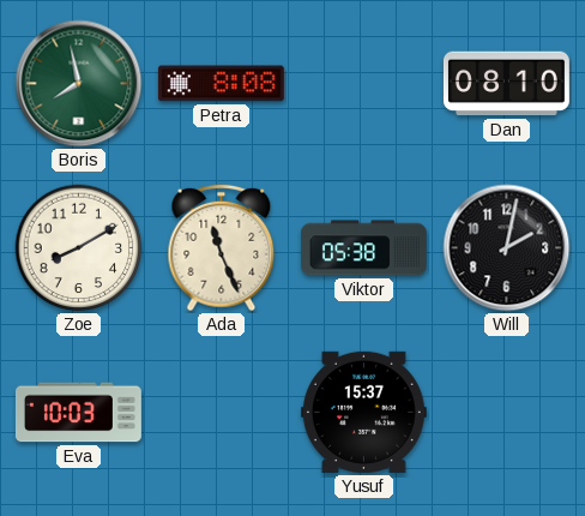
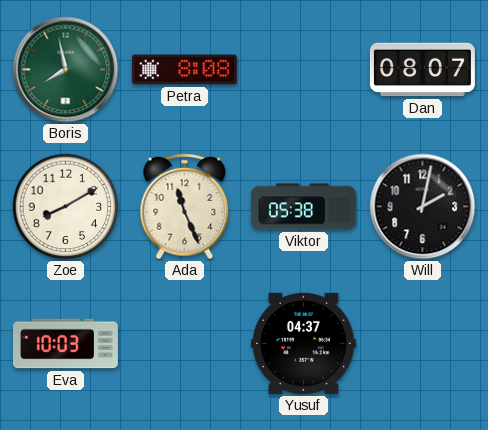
Dan: 08:10 -> 08:07 (422, 70)
Yusuf: 15:37 -> 04:37 (303, 343)
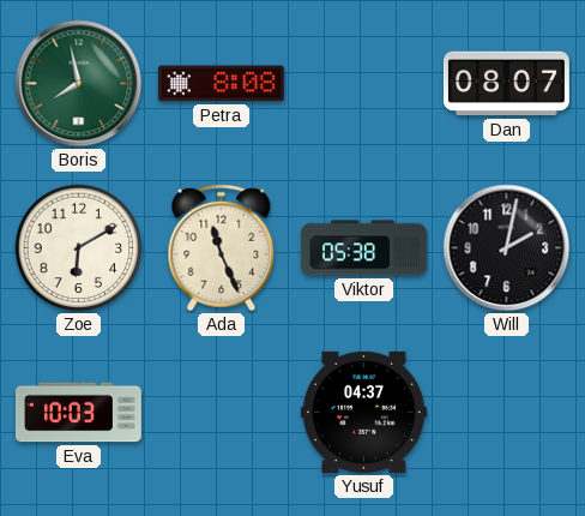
Zoe: 8:10 -> 6:10 (79, 248)
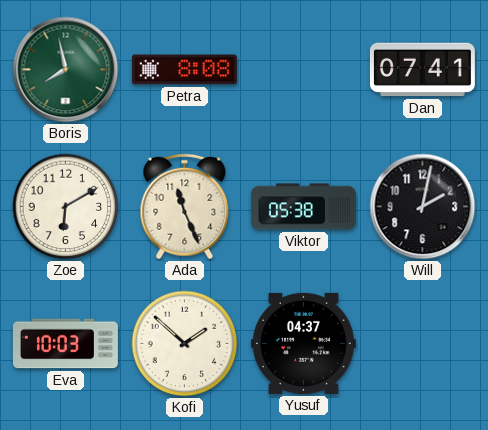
Dan: 08:07 -> 07:41 (422, 70)
Kofi: none -> 1:52 (185, 344)
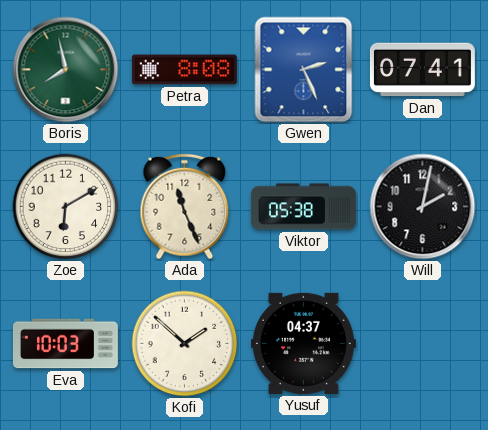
Gwen: none -> 2:26 (304, 70)
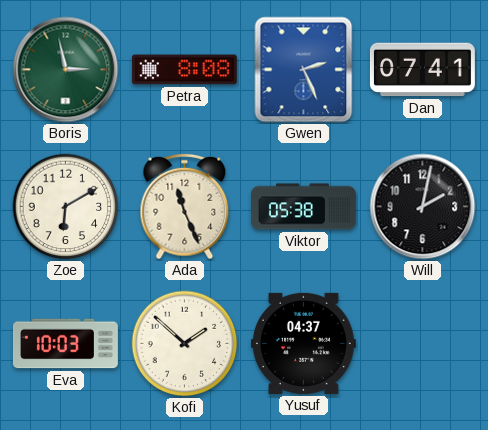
Boris: 7:58 -> 2:58 (66, 70)
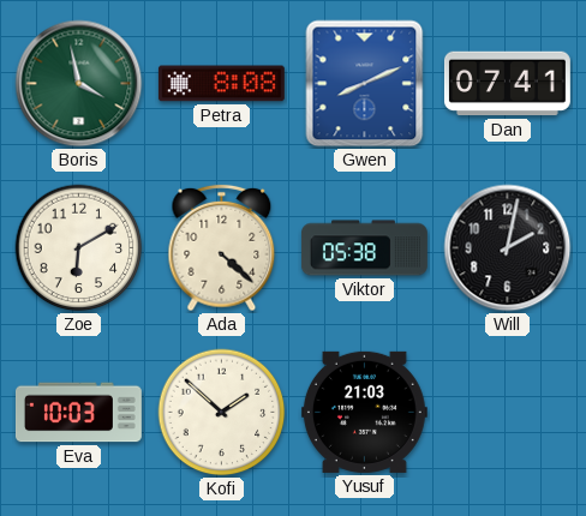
Boris: 2:58 -> 3:58 (79, 84)
Gwen: 2:26 -> 8:11 (365, 84)
Ada: 11:26 -> 4:22 (222, 248)
Yusuf: 04:37 -> 21:03 (364, 412)
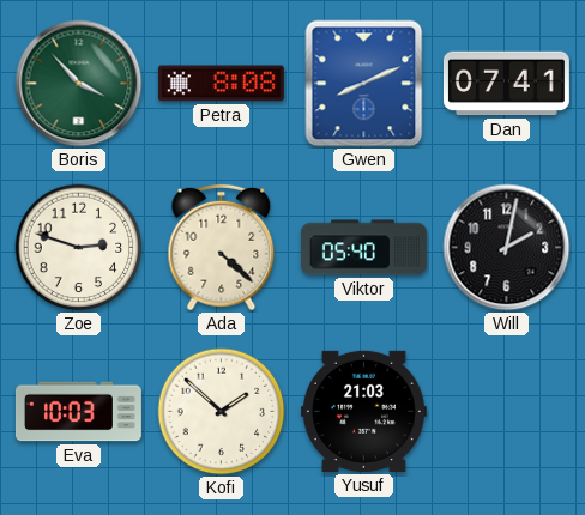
Boris: 3:58 -> 3:53 (79, 84)
Zoe: 6:10 -> 2:48 (79, 248)
Viktor: 05:38 -> 05:40 (363, 248)
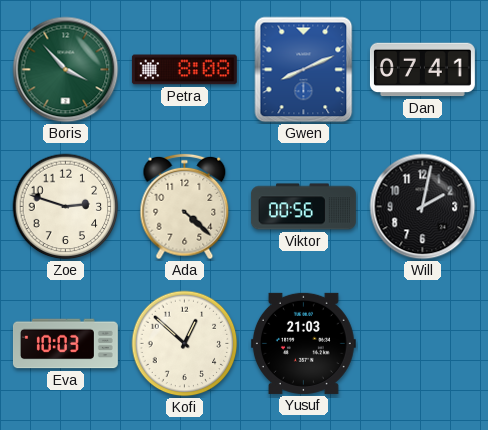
Viktor: 05:40 -> 00:56 (303, 207)
Kofi: 1:52 -> 12:52 (185, 344)
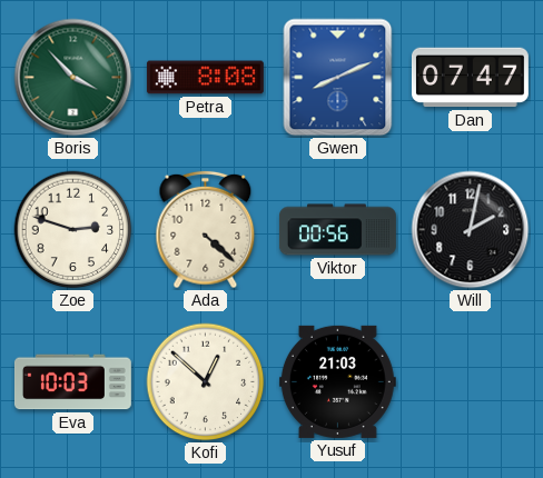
Dan: 07:41 -> 07:47 (470, 78)
